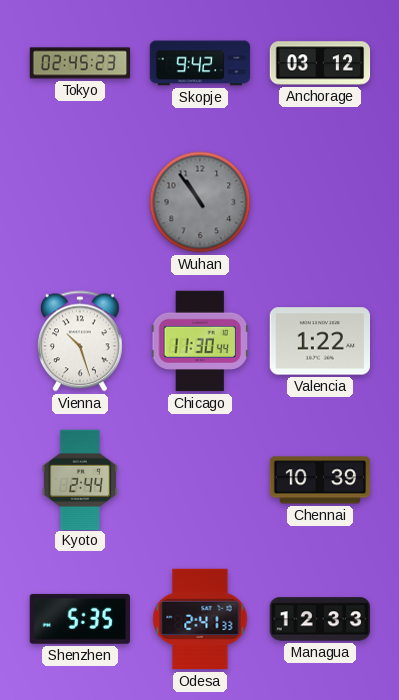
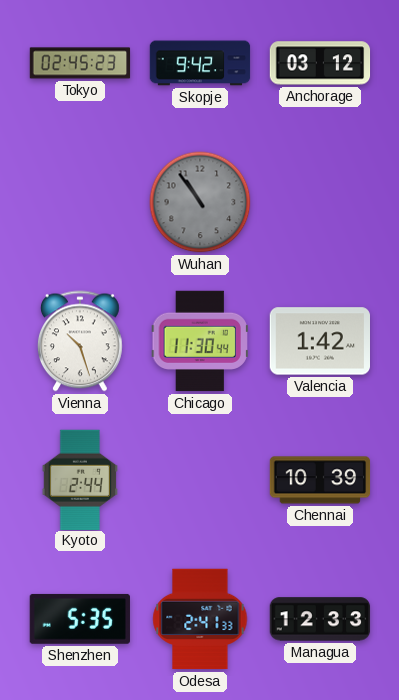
Valencia: 1:22 -> 1:42 (319, 341)
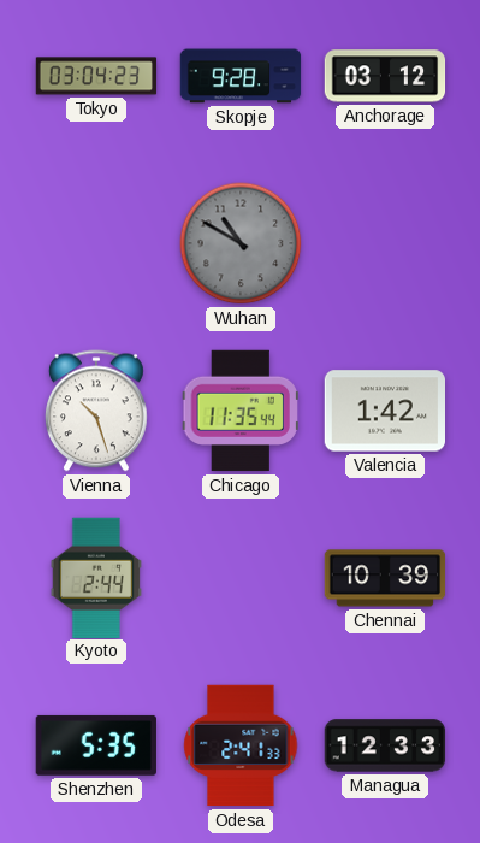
Tokyo: 02:45 -> 03:04 (96, 76)
Skopje: 9:42 -> 9:28 (241, 76)
Wuhan: 10:54 -> 10:50 (241, 243)
Chicago: 11:30 -> 11:35 (241, 411)
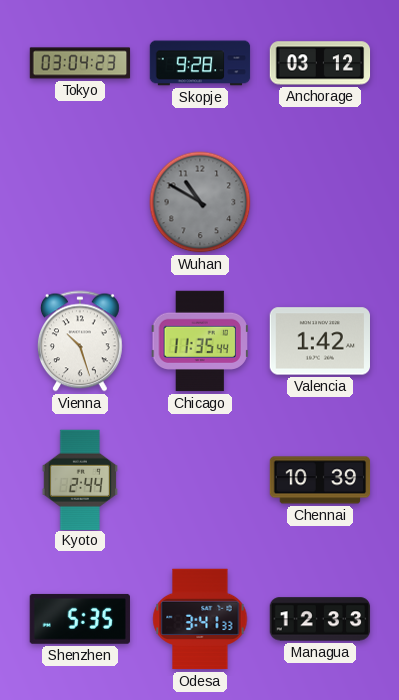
Odesa: 2:41 -> 3:41 (200, 619)
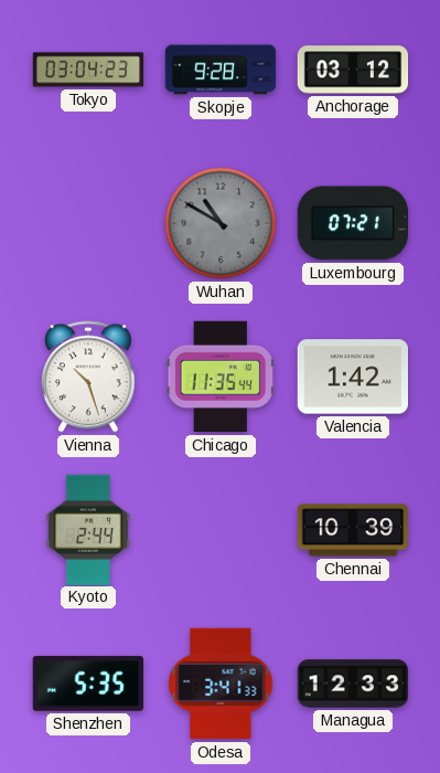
Luxembourg: none -> 07:21 (352, 223)
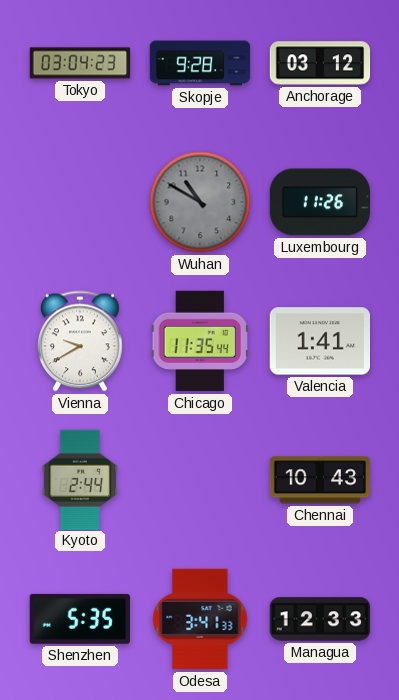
Luxembourg: 07:21 -> 11:26 (319, 202)
Vienna: 10:27 -> 9:40 (80, 341)
Valencia: 1:42 -> 1:41 (319, 341)
Chennai: 10:39 -> 10:43 (320, 480)
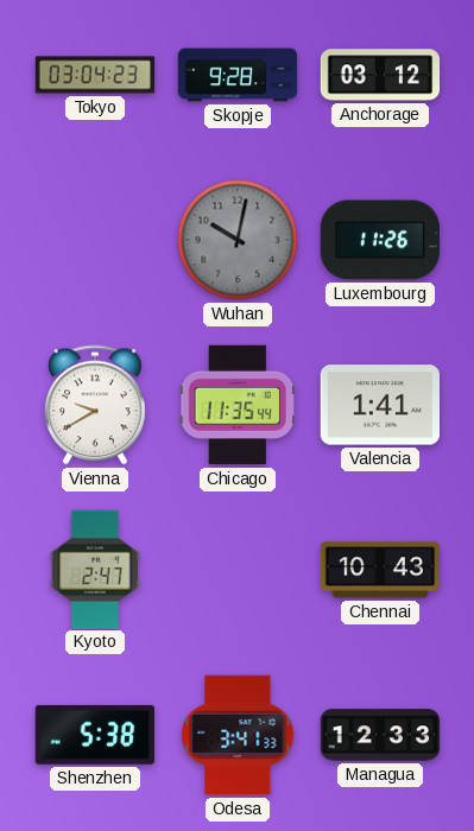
Wuhan: 10:50 -> 10:02 (238, 240)
Kyoto: 2:44 -> 2:47 (95, 569)
Shenzhen: 5:35 -> 5:38 (95, 735)
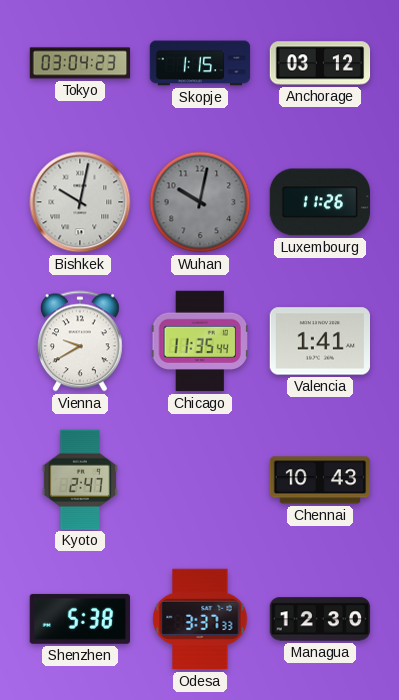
Skopje: 9:28 -> 1:15 (200, 63)
Bishkek: none -> 10:02 (80, 202)
Odesa: 3:41 -> 3:37 (200, 619)
Managua: 12:33 -> 12:30 (320, 619)
